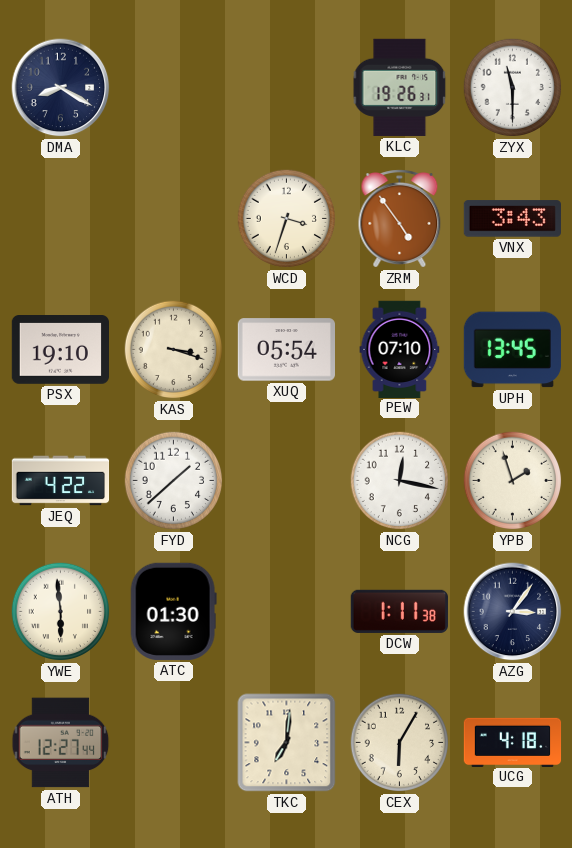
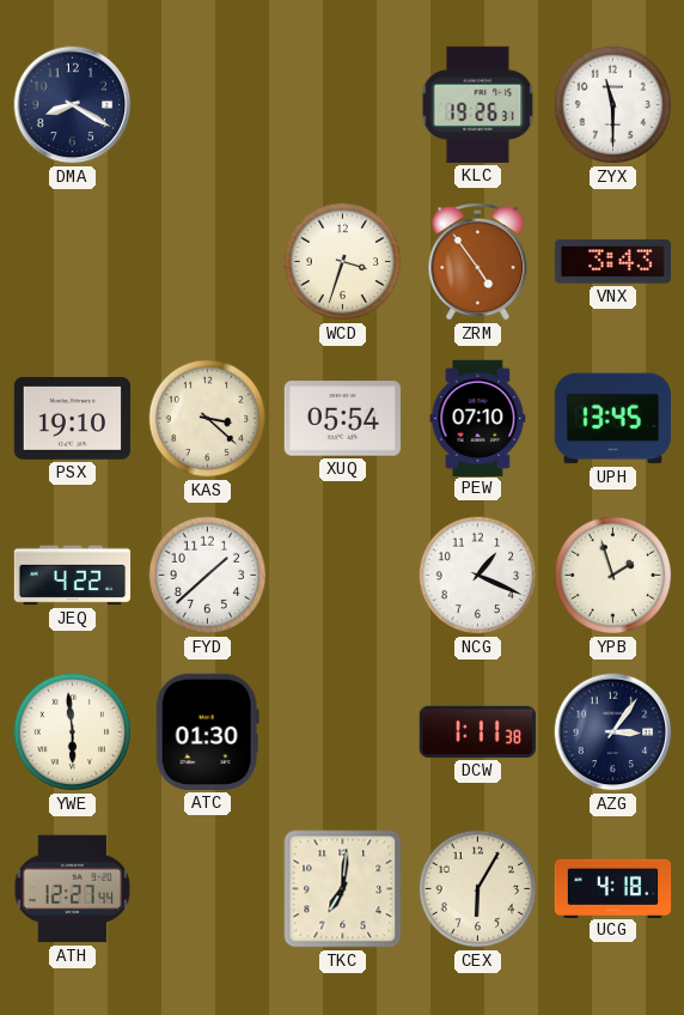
KAS: 3:18 -> 3:22 (208, 419)
NCG: 12:17 -> 1:19 (478, 576)
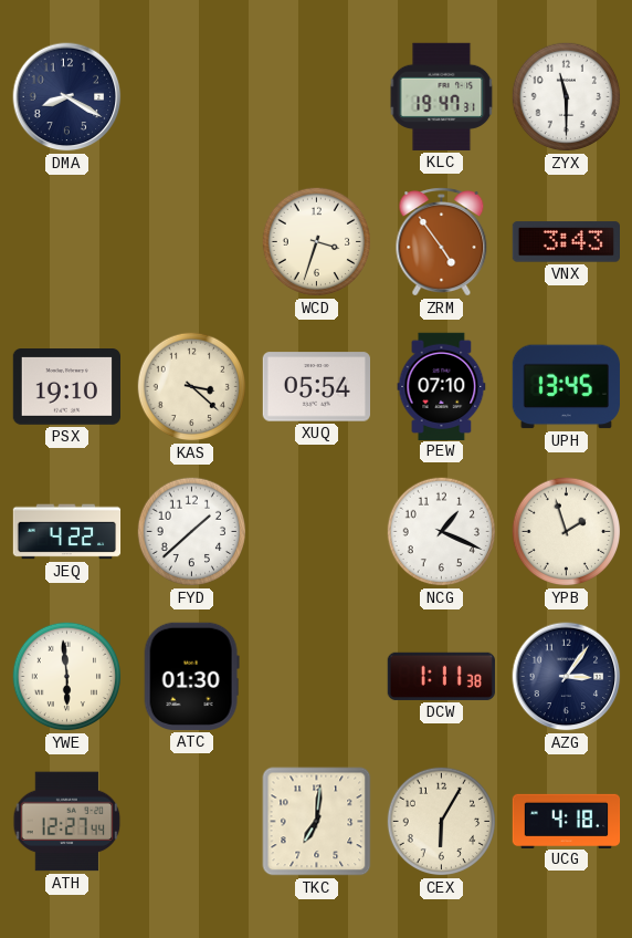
KLC: 19:26 -> 19:47 (442, 96)
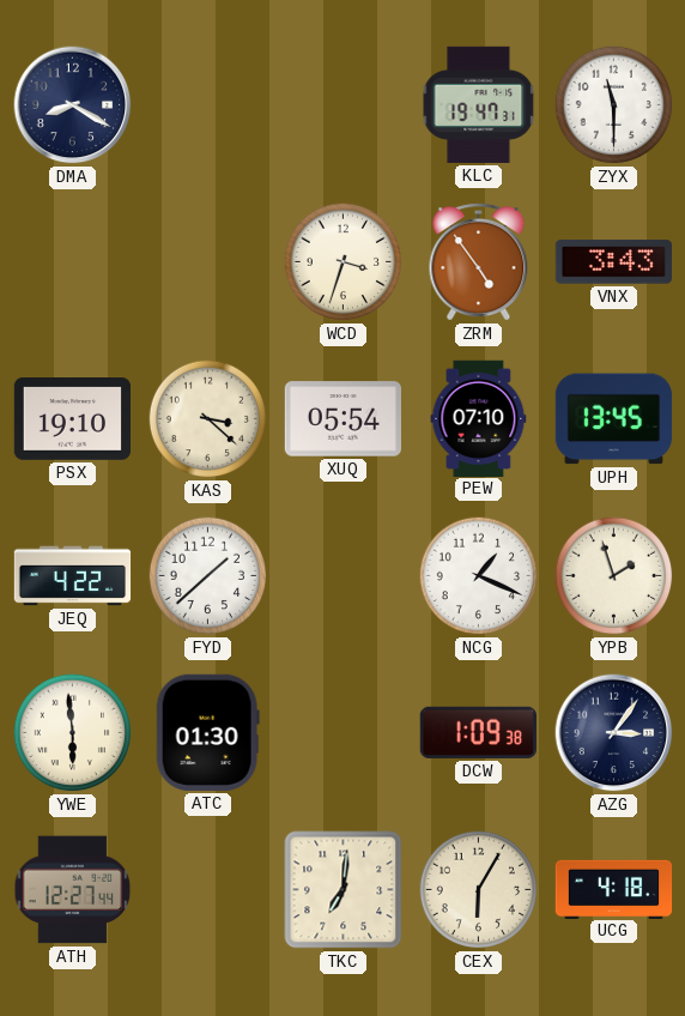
DCW: 1:11 -> 1:09 (478, 732)
